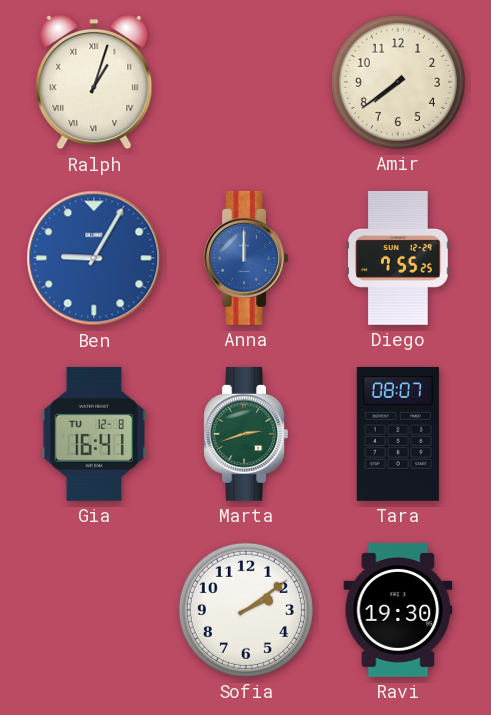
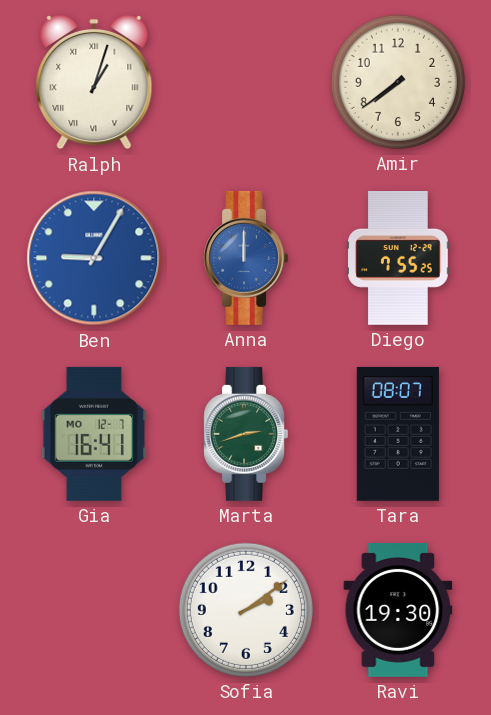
Gia date: TU 12-8 -> MO 12-7 (94, 434)
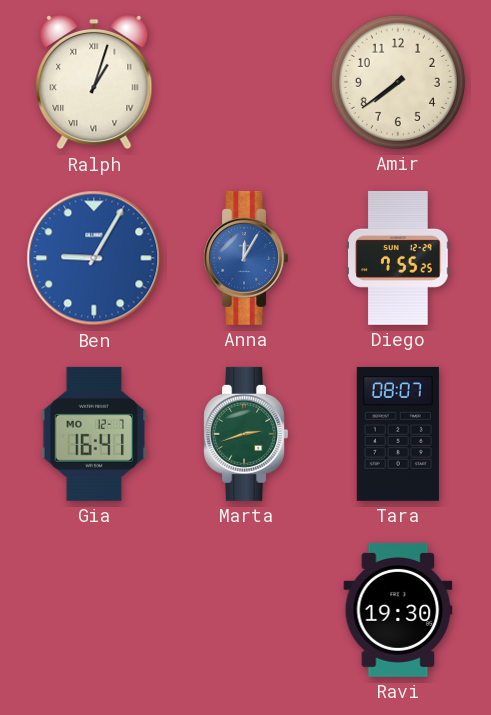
Anna: 12:00 -> 12:05 (246, 258)
Sofia: 2:09 -> none (246, 610)
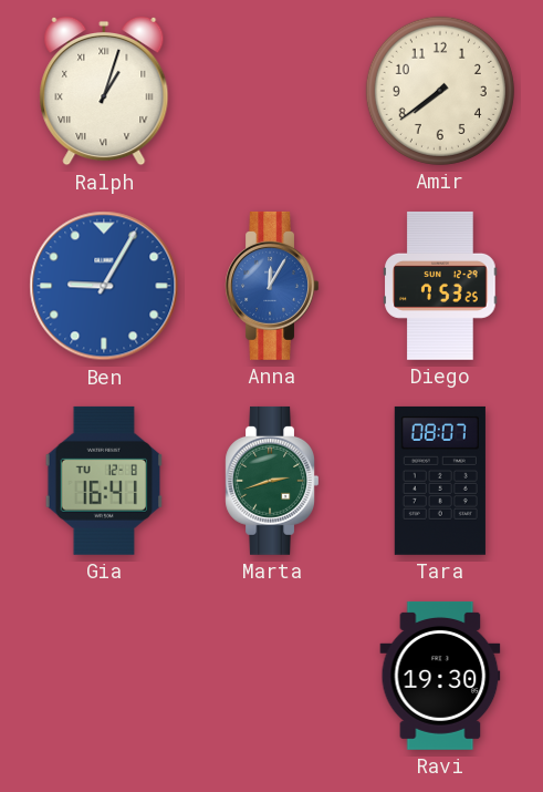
Diego: 7:55 -> 7:53 (440, 286)
Gia date: MO 12-7 -> TU 12-8 (104, 481)
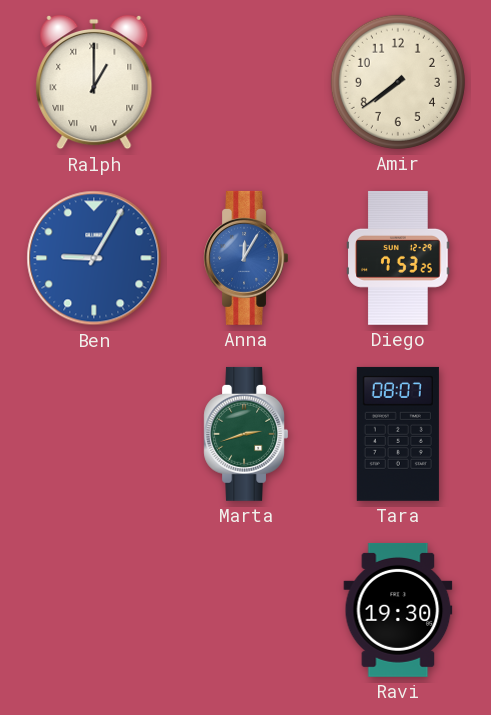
Ralph: 1:03 -> 1:00 (94, 82)
Gia: 16:41 -> none (104, 481)
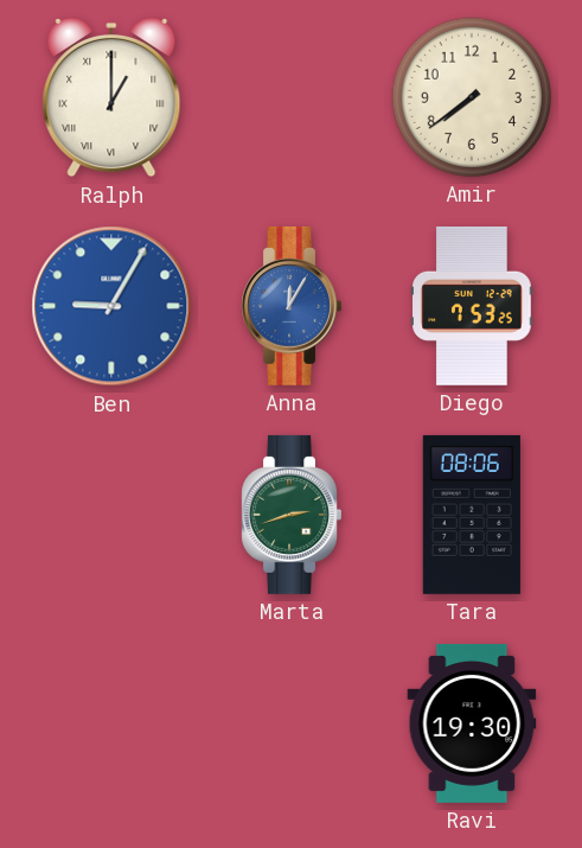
Tara: 08:07 -> 08:06 (472, 515)
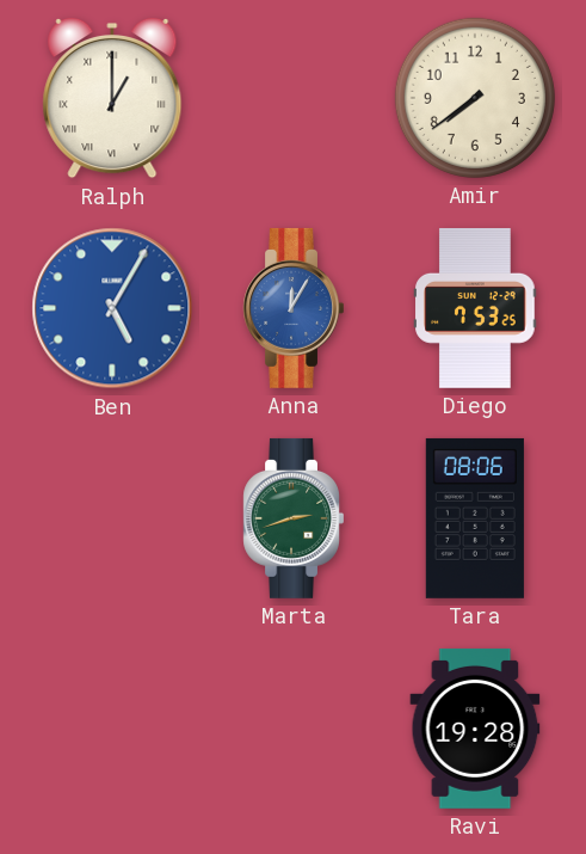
Ben: 9:05 -> 5:05 (112, 308)
Ravi: 19:30 -> 19:28 (475, 729)
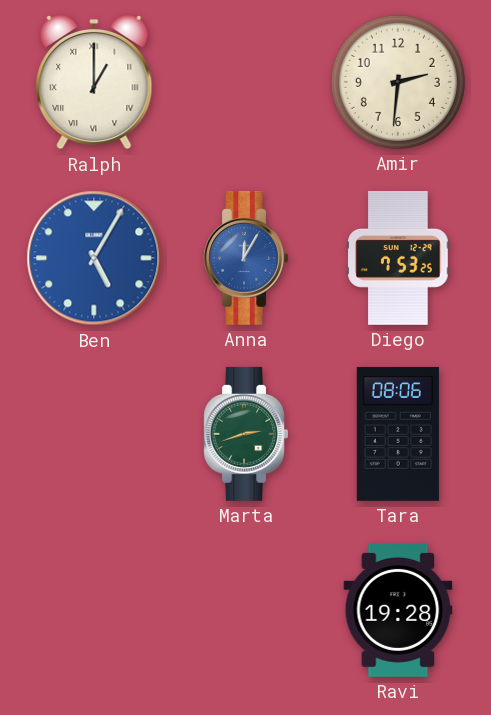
Amir: 7:39 -> 2:31 (398, 82)
